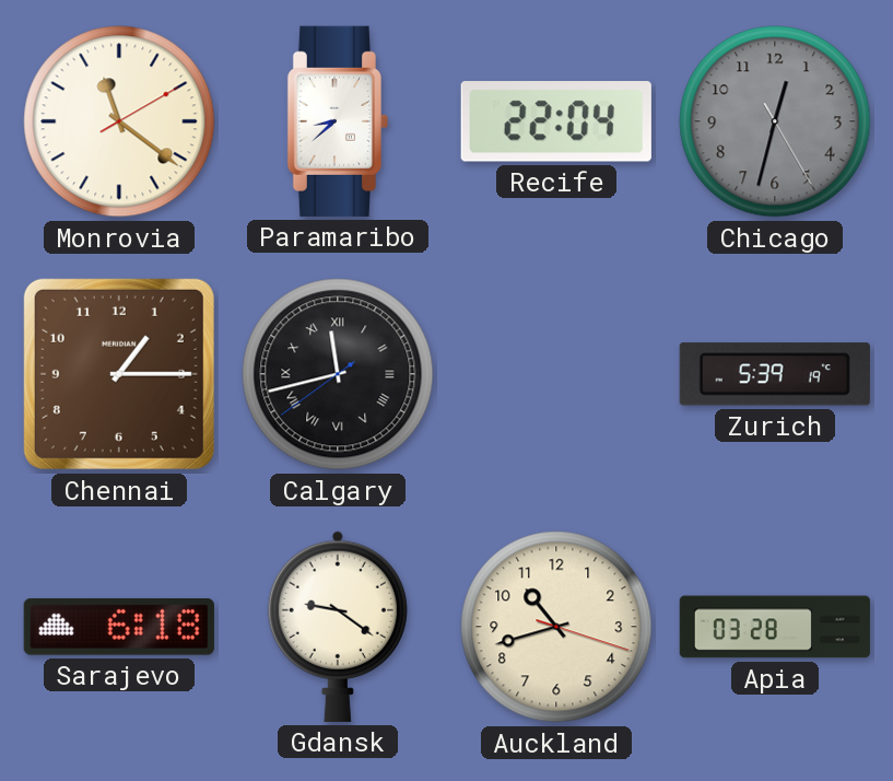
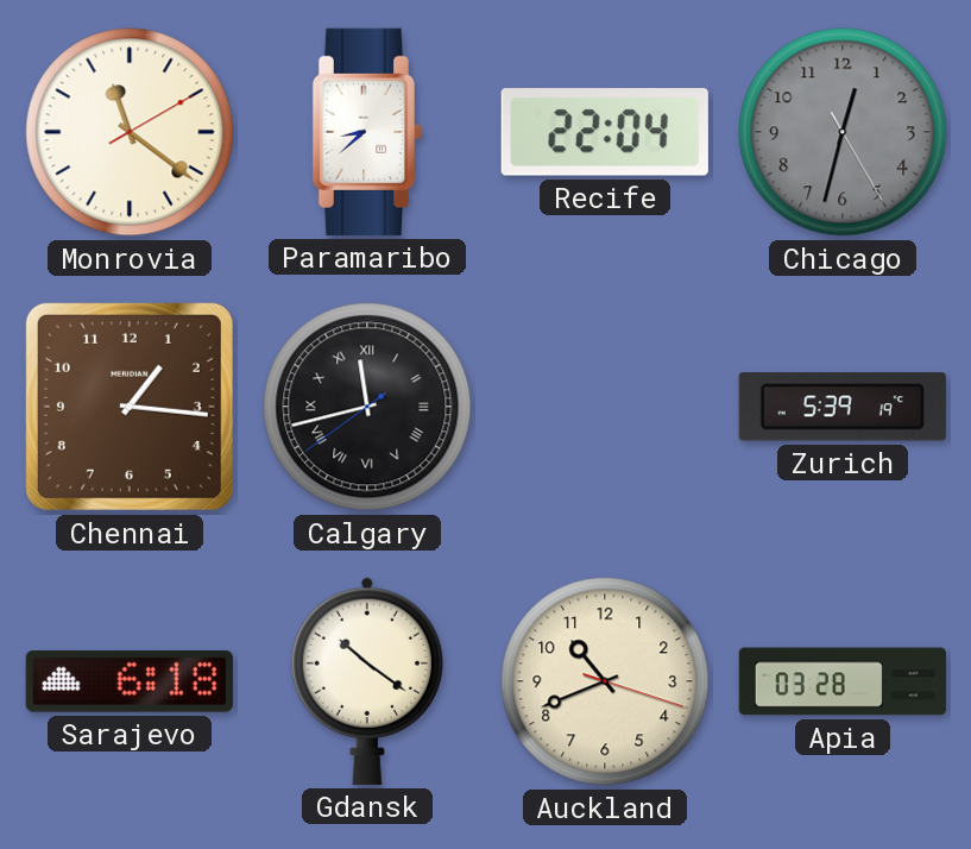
Chennai: 1:15 -> 1:16 (130, 407)
Gdansk: 9:21 -> 10:21 (367, 681)
Auckland: 10:42 -> 10:41 (605, 681)
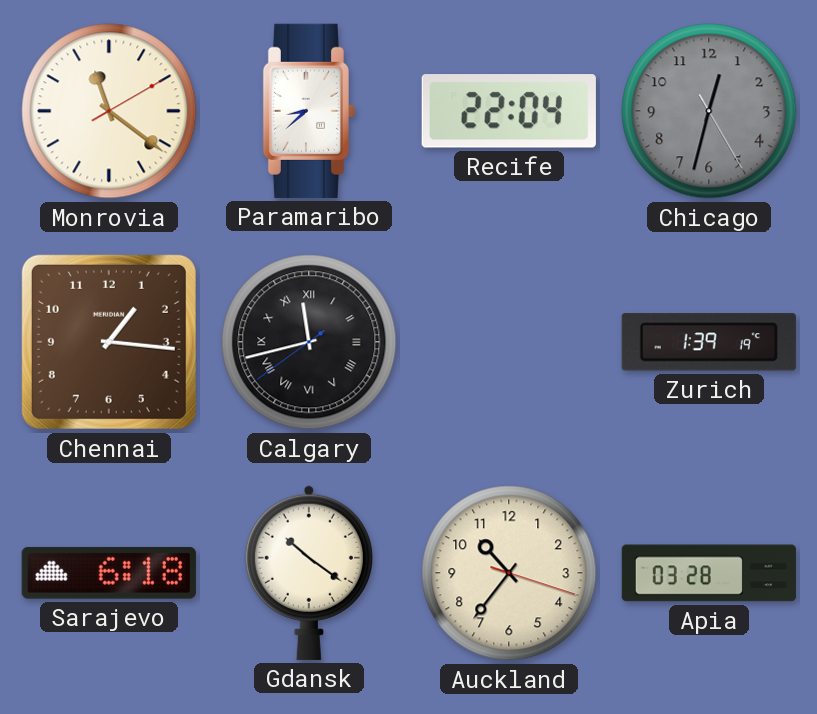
Zurich: 5:39 -> 1:39 (709, 342)
Auckland: 10:41 -> 10:36 (509, 573)
